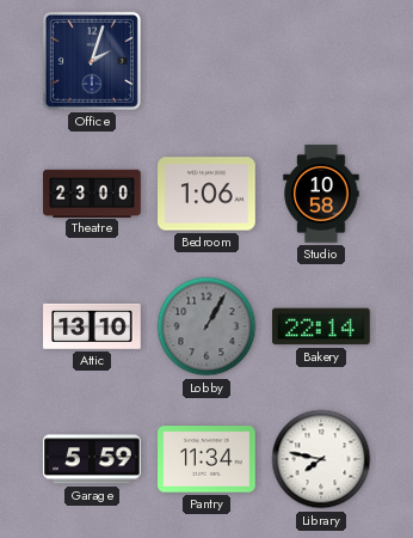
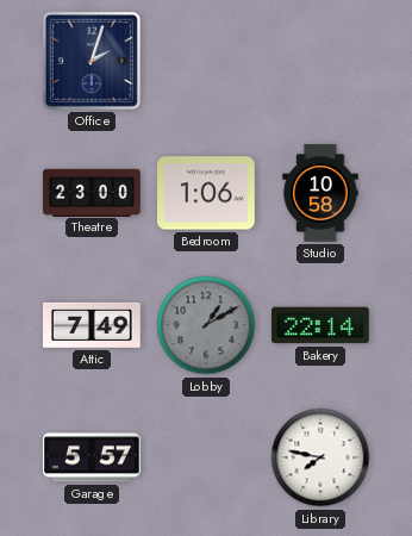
Attic: 13:10 -> 7:49 (92, 325)
Lobby: 1:05 -> 1:10 (206, 325)
Garage: 5:59 -> 5:57 (92, 457)
Pantry: 11:34 -> none (208, 459)
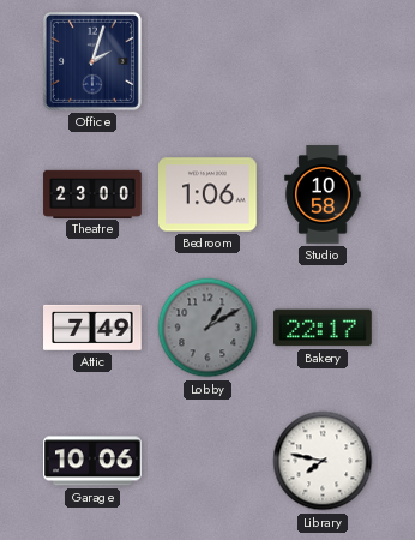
Bakery: 22:14 -> 22:17 (323, 328)
Garage: 5:57 -> 10:06 (92, 461)
